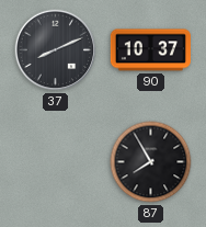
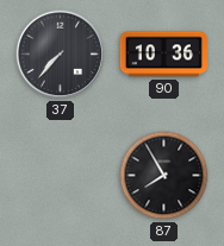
37: 8:11 -> 7:37 (61, 55)
90: 10:37 -> 10:36 (163, 55)
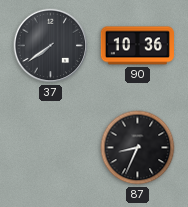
37: 7:37 -> 7:39 (51, 46)
87: 7:55 -> 8:34 (138, 148)
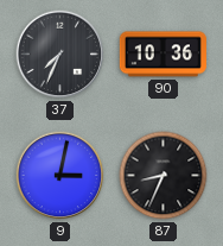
37: 7:39 -> 7:34 (60, 55)
9: none -> 3:02 (60, 176)
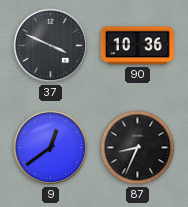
37: 7:34 -> 3:49 (51, 46)
9: 3:02 -> 12:39 (51, 148)
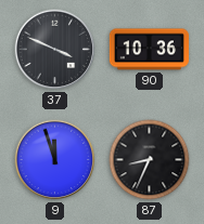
9: 12:39 -> 11:57 (55, 160)
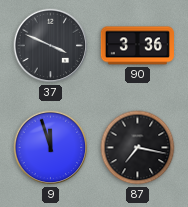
90: 10:36 -> 3:36 (137, 46)
87: 8:34 -> 7:17 (138, 148)
